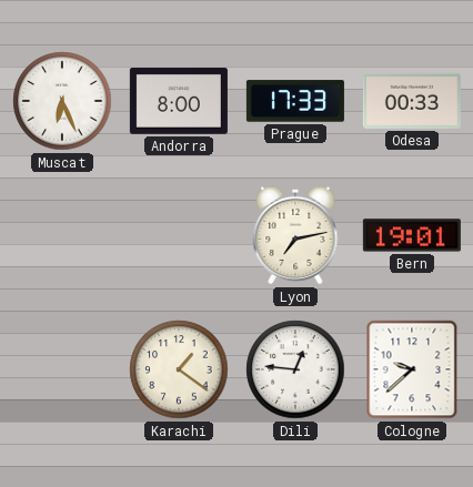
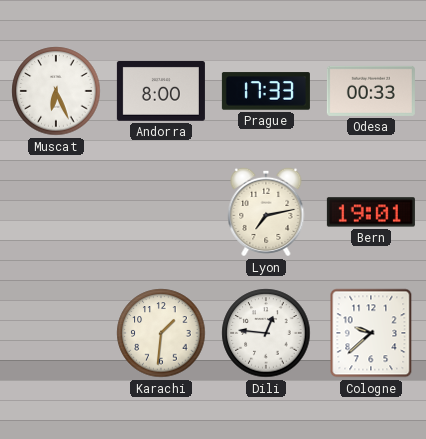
Karachi: 1:21 -> 1:31 (161, 333)
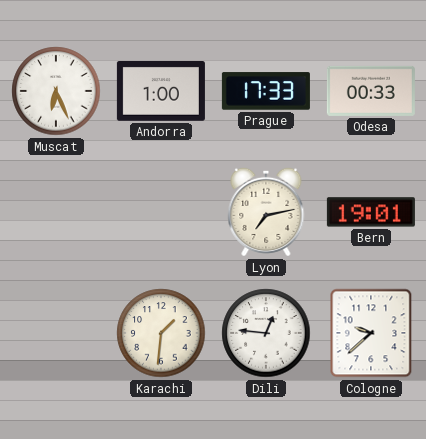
Andorra: 8:00 -> 1:00 (161, 92)
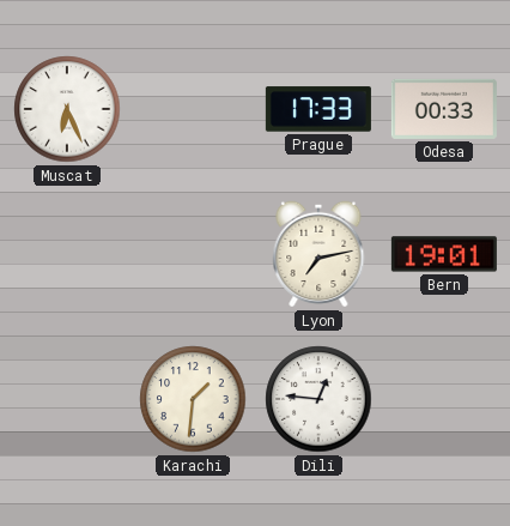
Andorra: 1:00 -> none (161, 92)
Cologne: 9:38 -> none (371, 333)
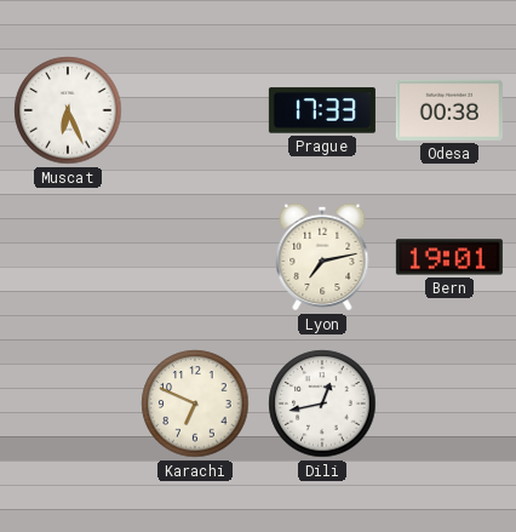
Odesa: 00:33 -> 00:38 (449, 110)
Karachi: 1:31 -> 6:49 (195, 404)
Dili: 12:46 -> 12:43 (322, 404)
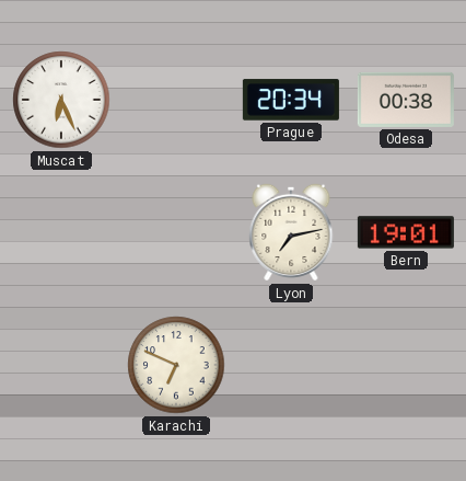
Prague: 17:33 -> 20:34 (291, 100)
Dili: 12:43 -> none (322, 404)
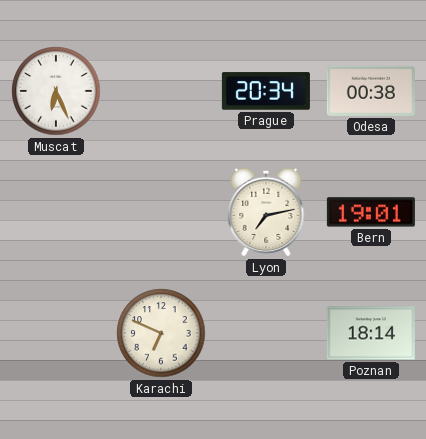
Poznan: none -> 18:14 (371, 333)
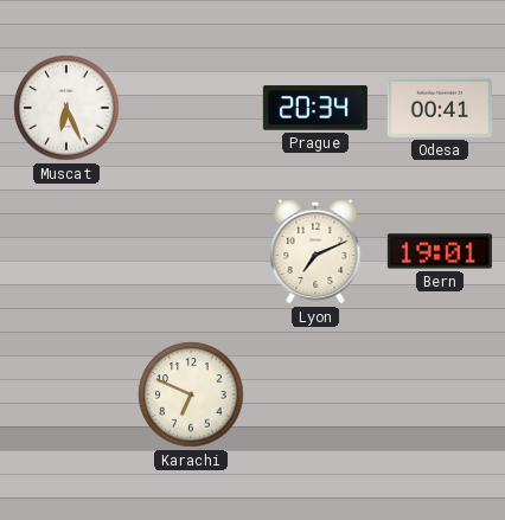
Odesa: 00:38 -> 00:41 (440, 108)
Lyon: 7:13 -> 7:11 (315, 251)
Poznan: 18:14 -> none (371, 333)
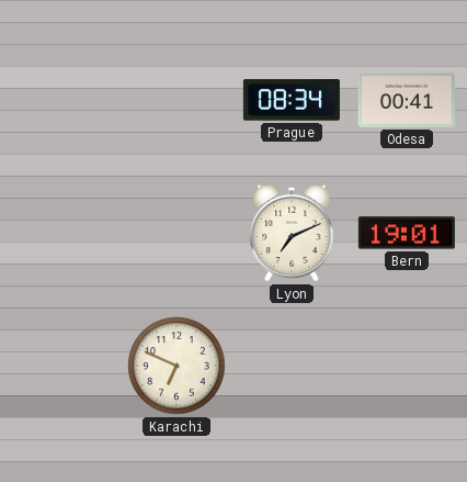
Muscat: 6:26 -> none (66, 108)
Prague: 20:34 -> 08:34 (292, 100)
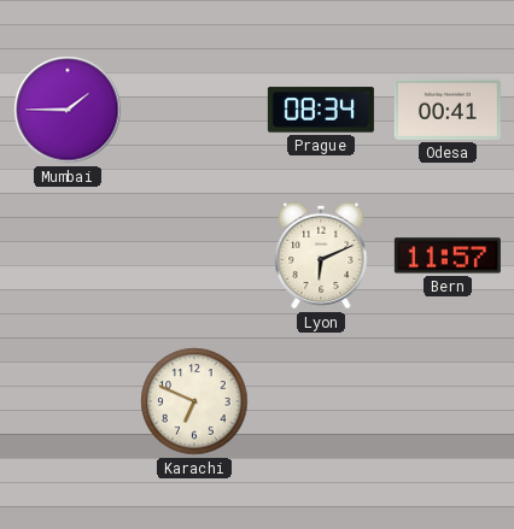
Mumbai: none -> 1:45 (68, 110)
Lyon: 7:11 -> 6:11 (321, 255)
Bern: 19:01 -> 11:57 (448, 255)
